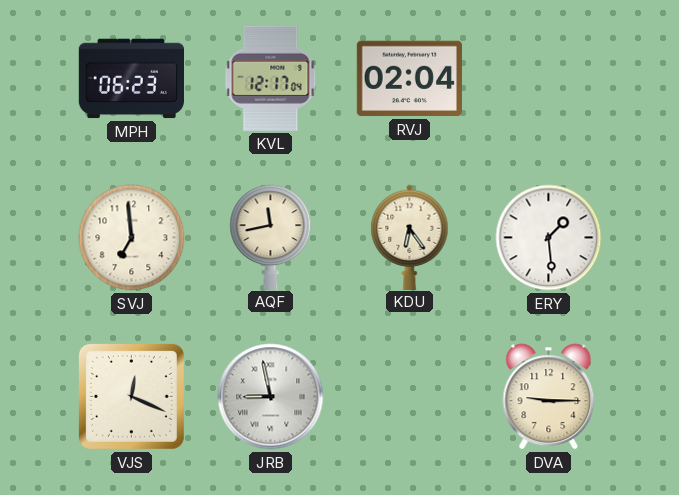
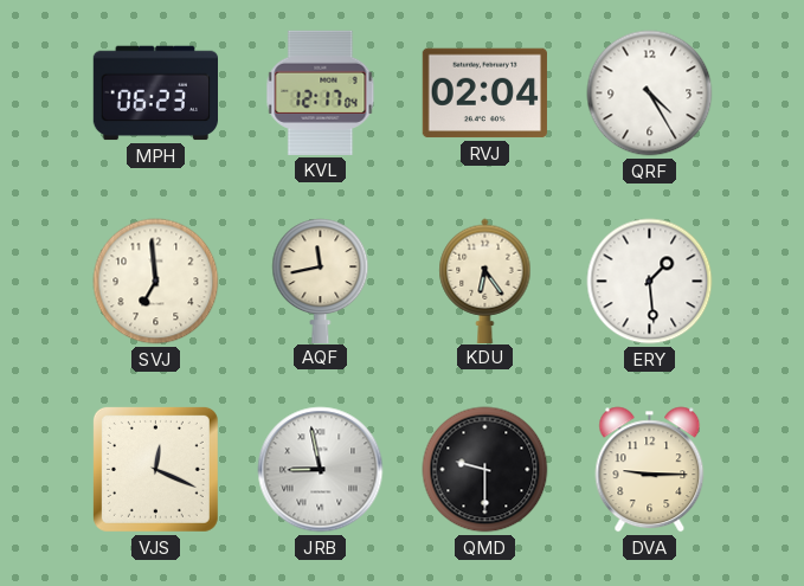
QRF: none -> 4:25 (650, 94)
QMD: none -> 9:30 (485, 470)
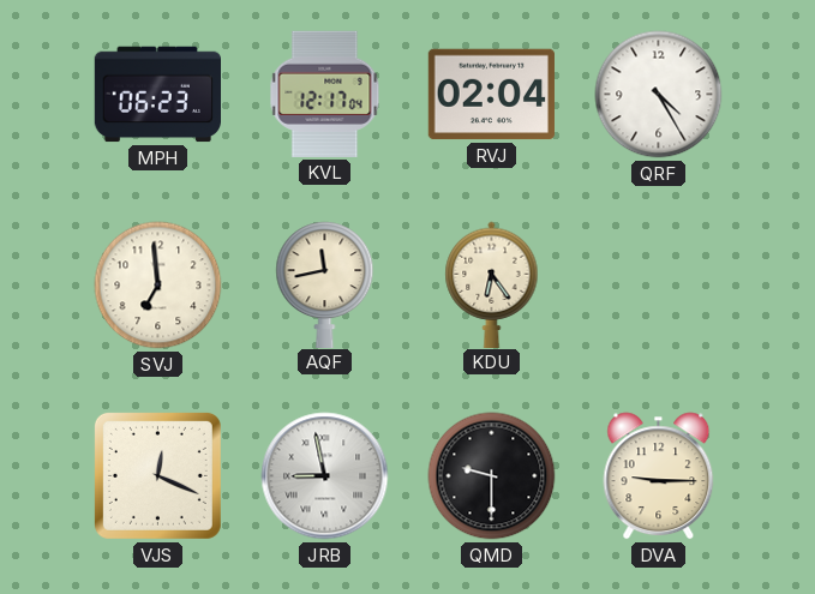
ERY: 1:29 -> none (650, 282)
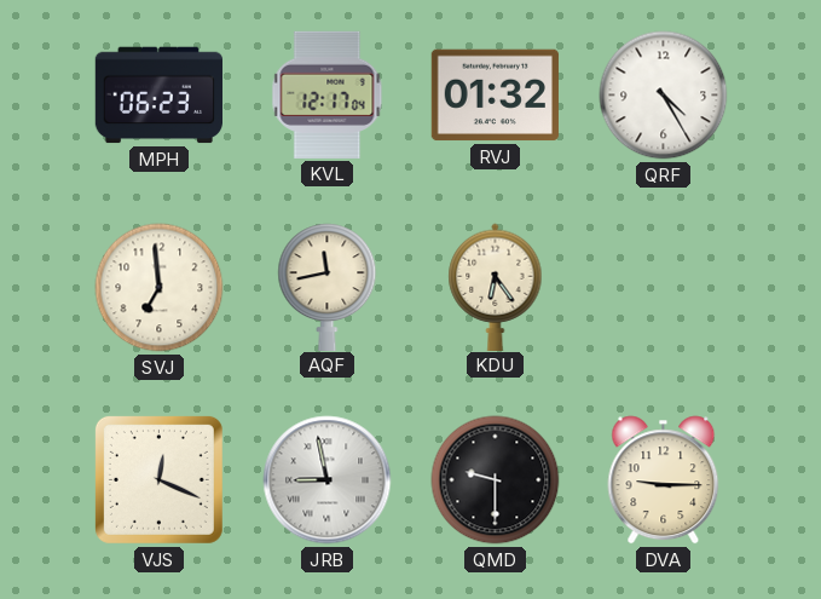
RVJ: 02:04 -> 01:32 (495, 96)
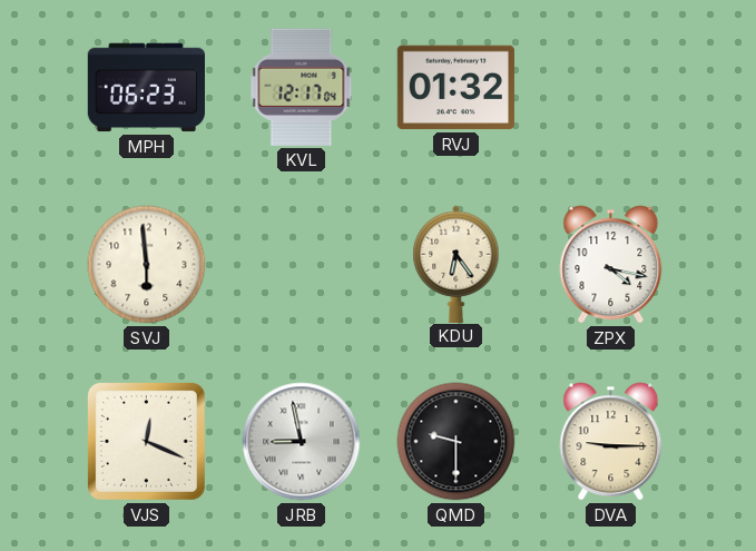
QRF: 4:25 -> none (664, 96)
SVJ: 6:59 -> 5:59 (147, 265)
AQF: 11:43 -> none (328, 287)
ZPX: none -> 4:17 (611, 265)
